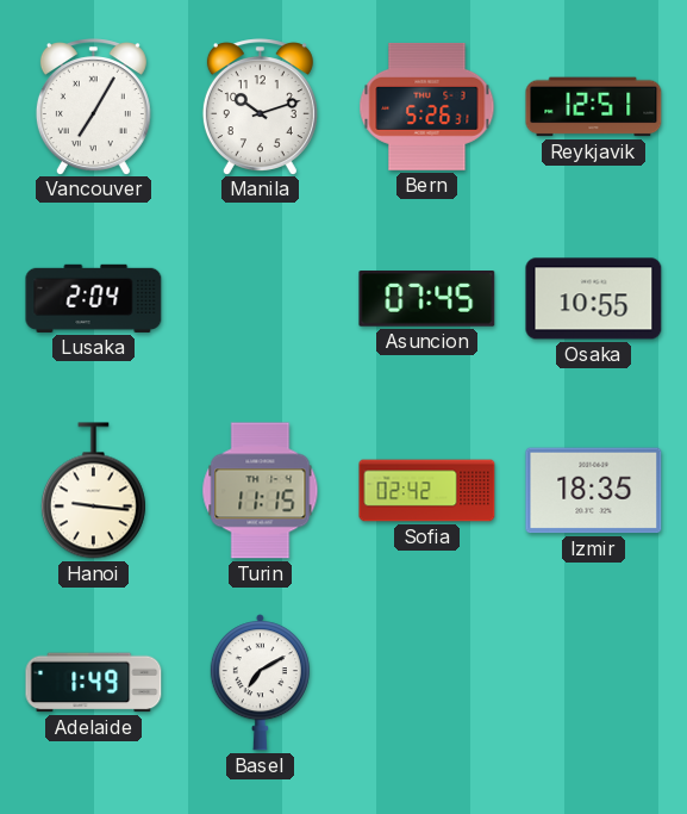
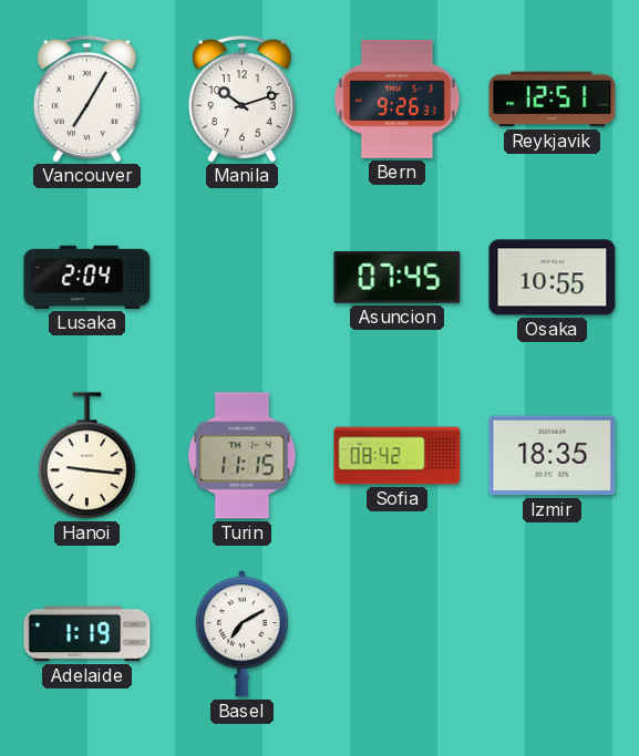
Bern: 5:26 -> 9:26 (398, 99)
Sofia: 02:42 -> 08:42 (398, 456)
Adelaide: 1:49 -> 1:19 (87, 634)
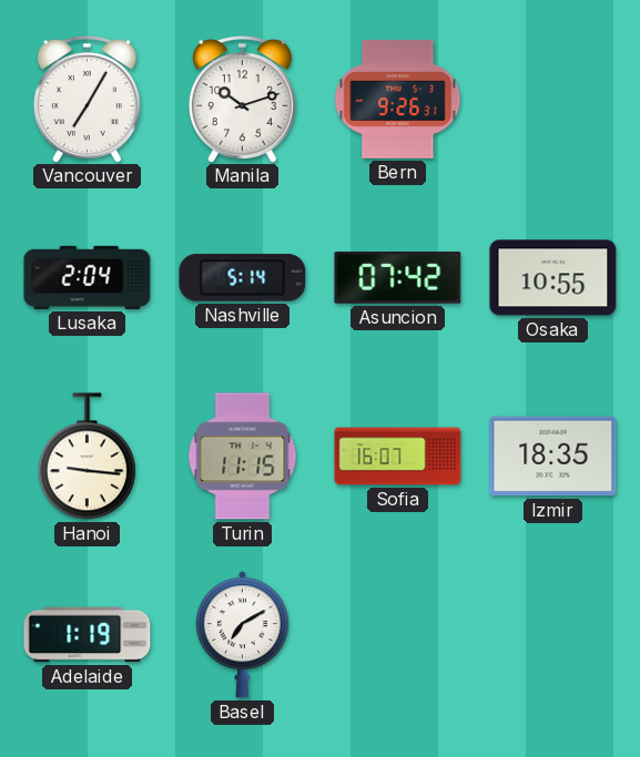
Reykjavik: 12:51 -> none (553, 100)
Nashville: none -> 5:14 (243, 278)
Asuncion: 07:45 -> 07:42 (398, 278)
Sofia: 08:42 -> 16:07 (398, 457)
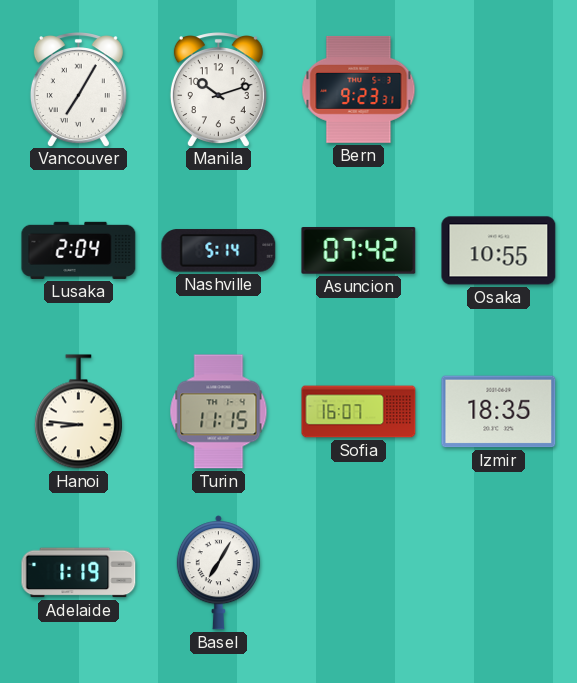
Bern: 9:26 -> 9:23 (359, 89)
Hanoi: 9:16 -> 8:46 (78, 412)
Basel: 7:10 -> 7:05 (218, 573)
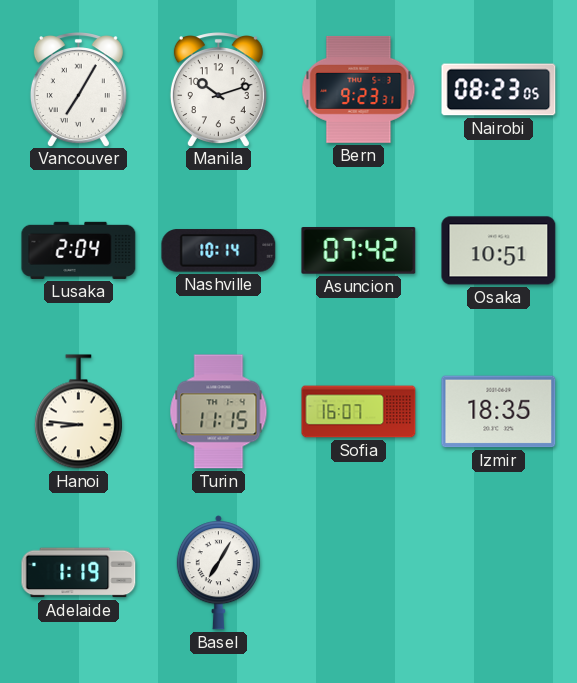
Nairobi: none -> 08:23 (499, 90)
Nashville: 5:14 -> 10:14 (219, 251)
Osaka: 10:55 -> 10:51 (499, 251)
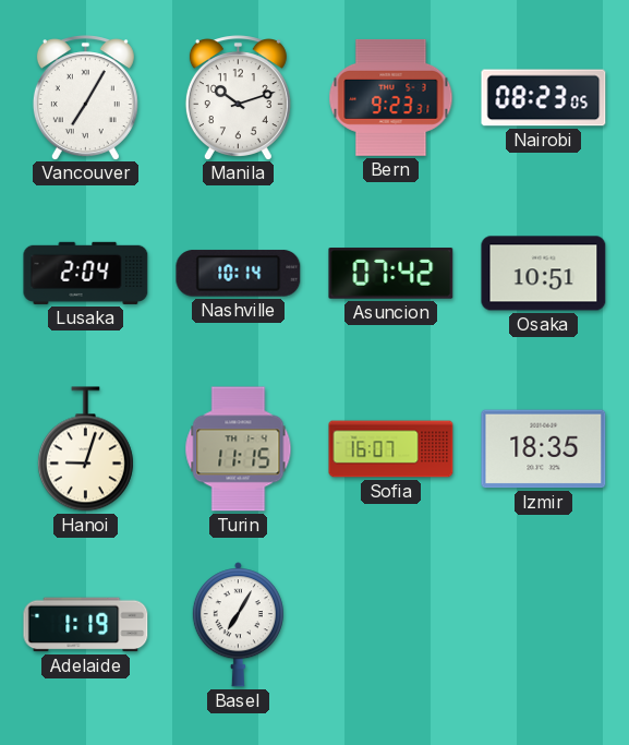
Hanoi: 8:46 -> 9:03 (85, 449)
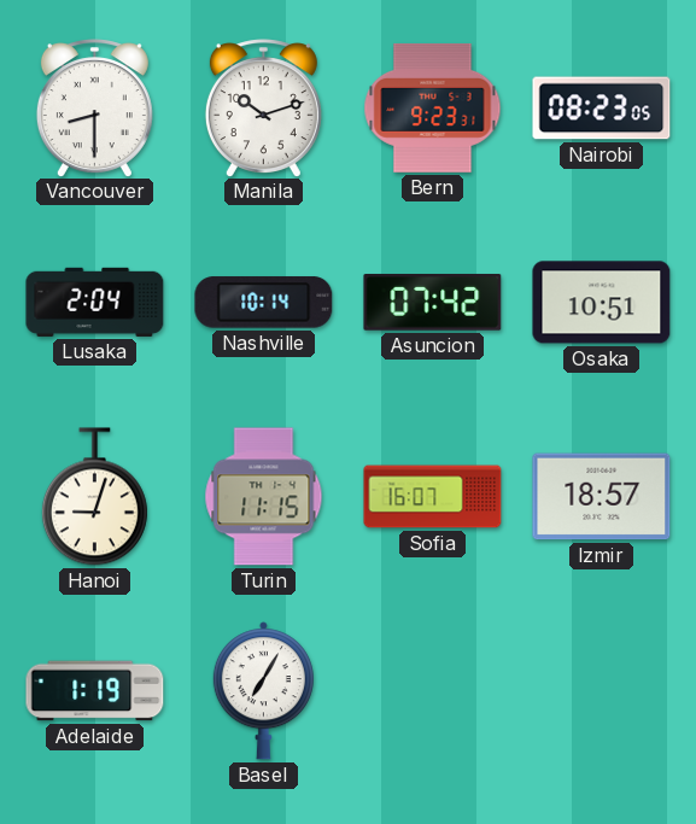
Vancouver: 7:05 -> 8:30 (94, 107)
Izmir: 18:35 -> 18:57 (602, 497)
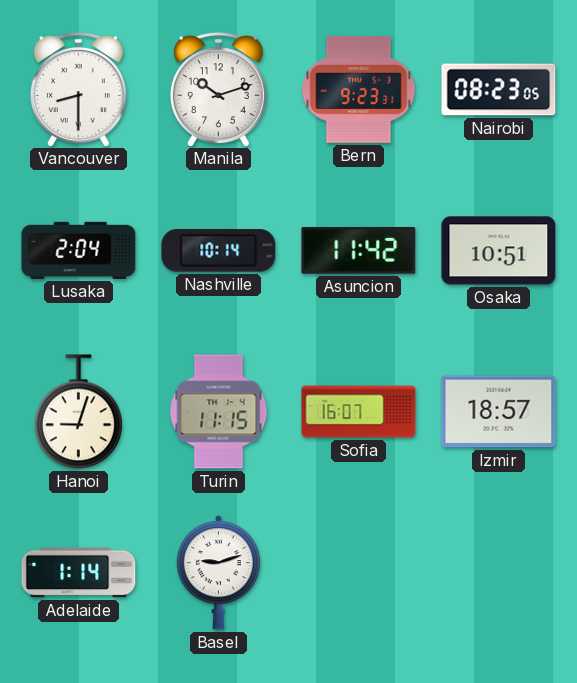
Asuncion: 07:42 -> 11:42 (359, 251)
Adelaide: 1:19 -> 1:14 (79, 573)
Basel: 7:05 -> 9:12 (218, 573)
